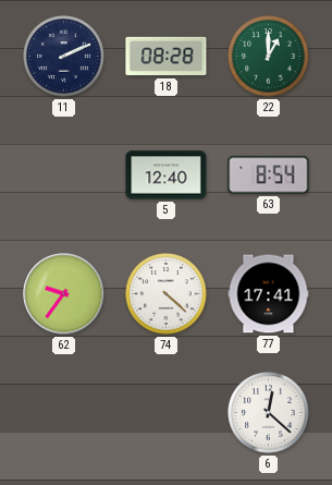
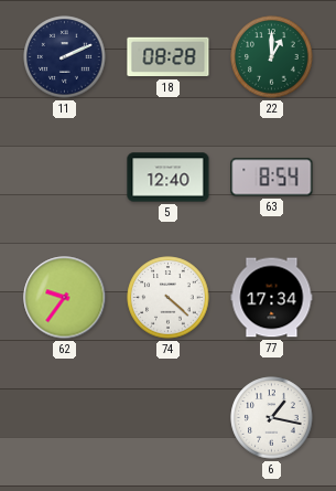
77: 17:41 -> 17:34 (272, 298)
6: 12:22 -> 1:17 (272, 418)
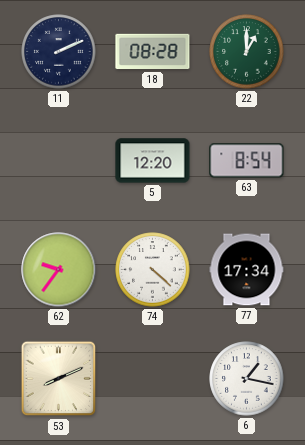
5: 12:40 -> 12:20 (153, 161)
53: none -> 8:11 (59, 379)
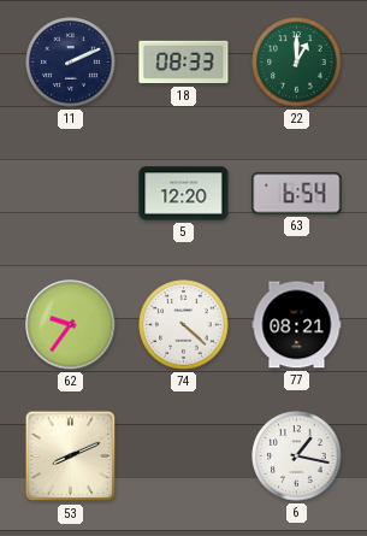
18: 08:28 -> 08:33 (184, 63)
63: 8:54 -> 6:54 (297, 194)
77: 17:34 -> 08:21 (297, 325)
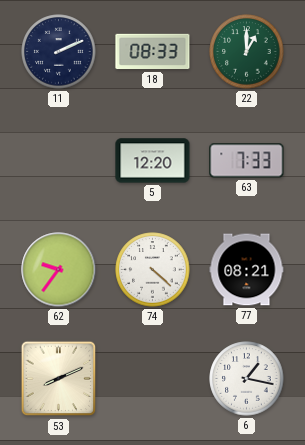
63: 6:54 -> 7:33 (247, 161)
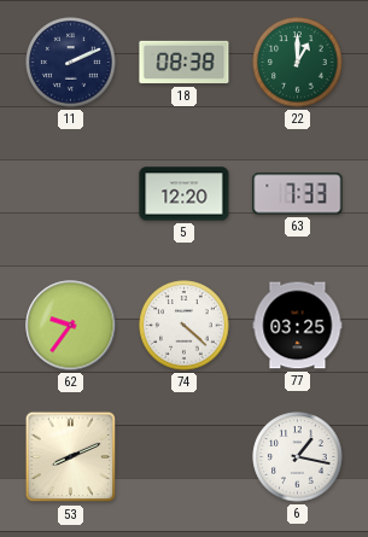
18: 08:33 -> 08:38 (185, 63)
77: 08:21 -> 03:25 (298, 326)
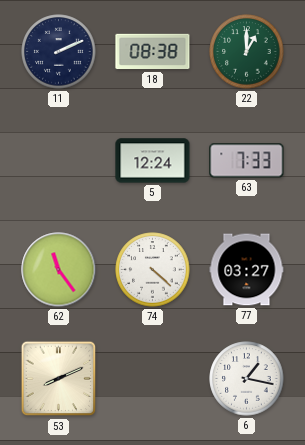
5: 12:20 -> 12:24 (153, 161)
62: 9:36 -> 11:24 (59, 270)
77: 03:25 -> 03:27 (247, 270)
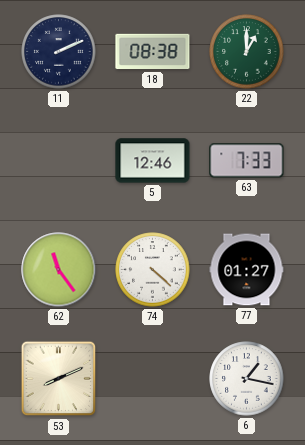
5: 12:24 -> 12:46 (153, 161)
77: 03:27 -> 01:27 (247, 270)
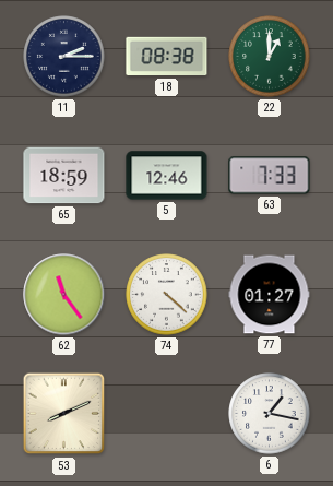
11: 2:11 -> 2:15 (64, 57)
65: none -> 18:59 (64, 176)
